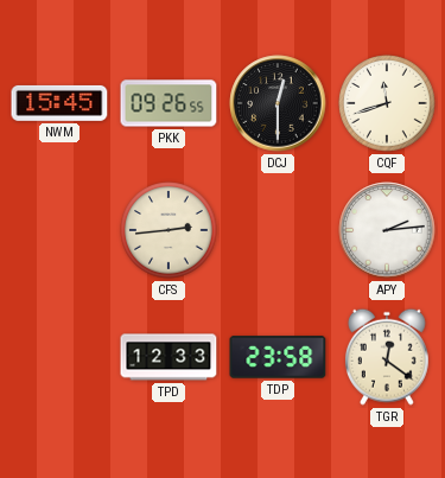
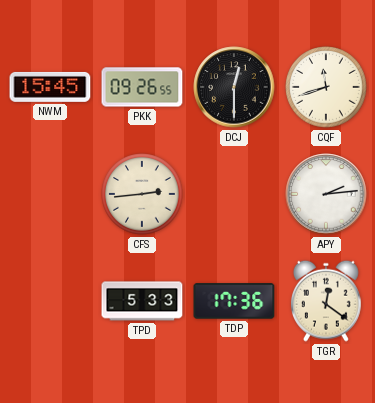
TPD: 12:33 -> 5:33 (142, 301)
TDP: 23:58 -> 17:36 (234, 301)
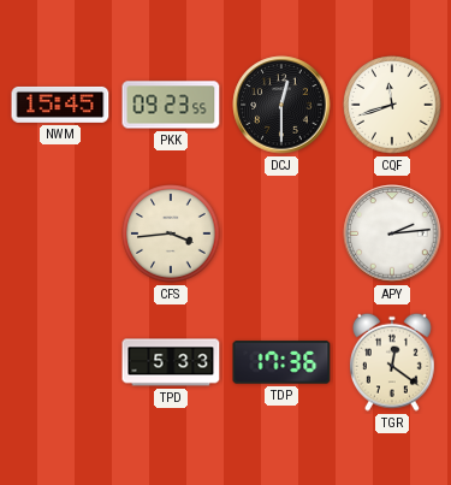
PKK: 09:26 -> 09:23 (171, 105)
CFS: 2:44 -> 3:44 (171, 233)
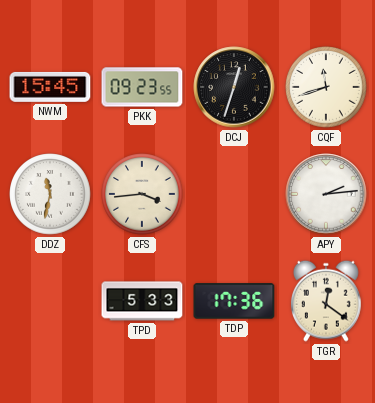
DCJ: 12:30 -> 12:33 (234, 87)
DDZ: none -> 11:32 (50, 194)
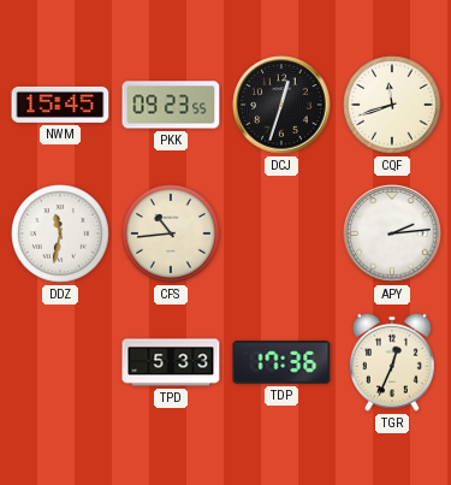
CFS: 3:44 -> 10:44 (171, 233)
TGR: 12:21 -> 12:34 (392, 362)
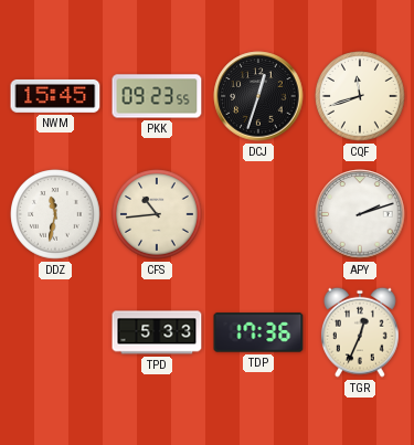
APY: 2:14 -> 2:12 (360, 214)
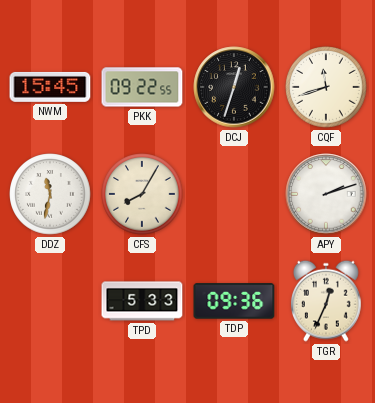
PKK: 09:23 -> 09:22 (142, 87)
CFS: 10:44 -> 8:05 (142, 194)
TDP: 17:36 -> 09:36 (234, 301)
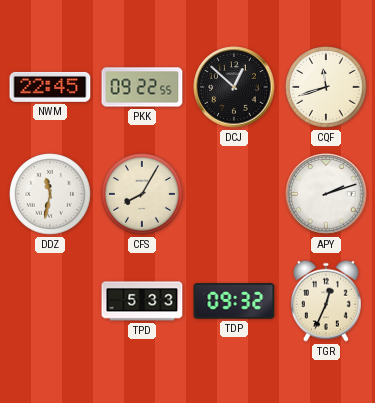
NWM: 15:45 -> 22:45 (50, 87)
DCJ: 12:33 -> 12:52 (234, 87)
TDP: 09:36 -> 09:32 (234, 301)
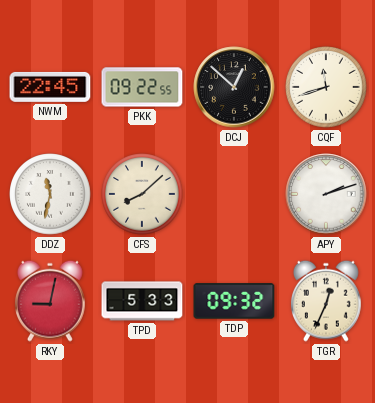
CFS: 8:05 -> 8:08 (142, 194)
RKY: none -> 9:02 (50, 301)
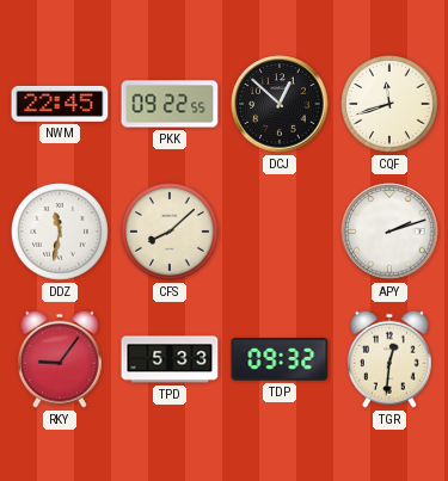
RKY: 9:02 -> 9:06 (60, 359)
TGR: 12:34 -> 12:31 (389, 359)
